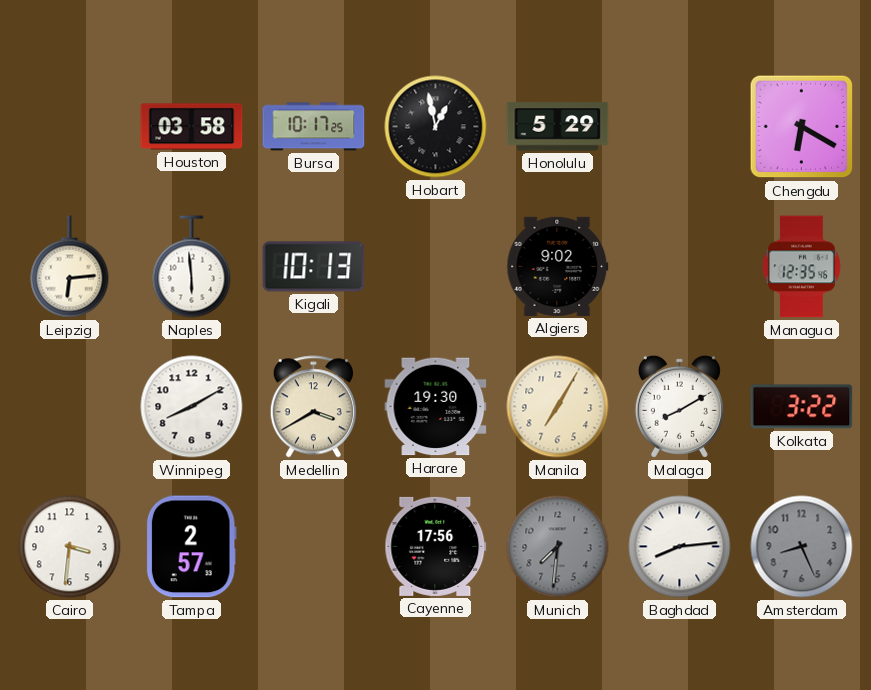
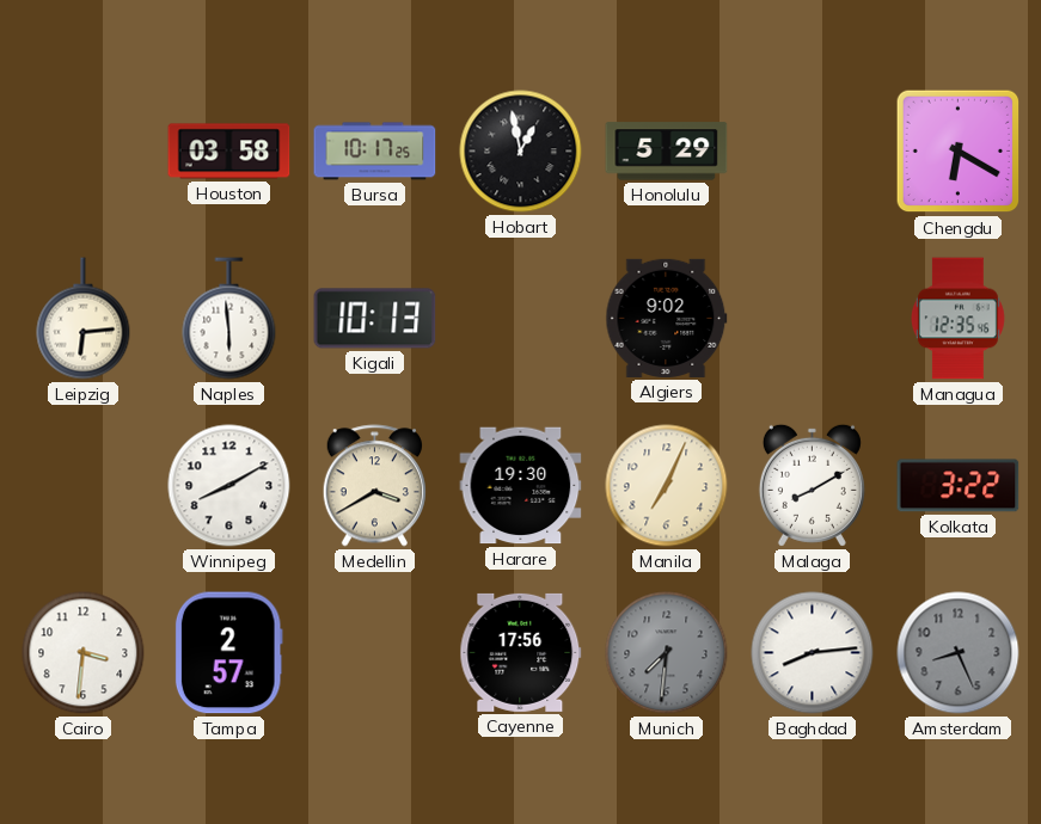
Manila: 7:05 -> 7:04 (667, 486)
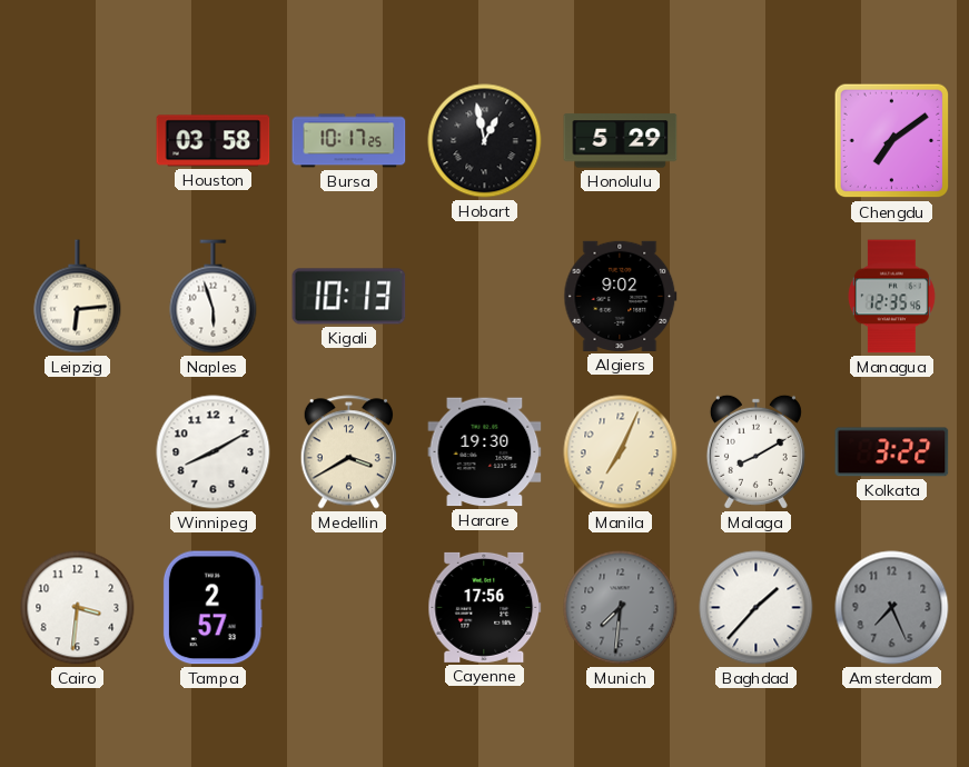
Chengdu: 6:20 -> 7:09 (892, 141)
Naples: 5:59 -> 5:57 (214, 297)
Baghdad: 8:14 -> 1:37 (757, 608)
Amsterdam: 8:26 -> 7:26 (892, 608)
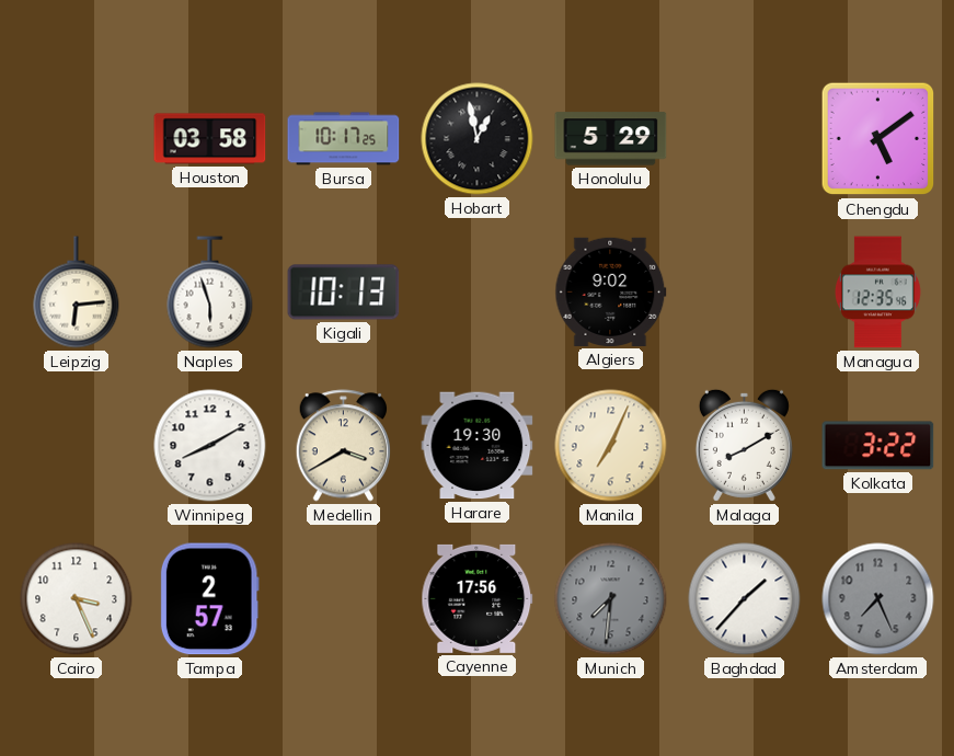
Chengdu: 7:09 -> 5:09 (878, 139)
Cairo: 3:31 -> 3:26 (77, 599)
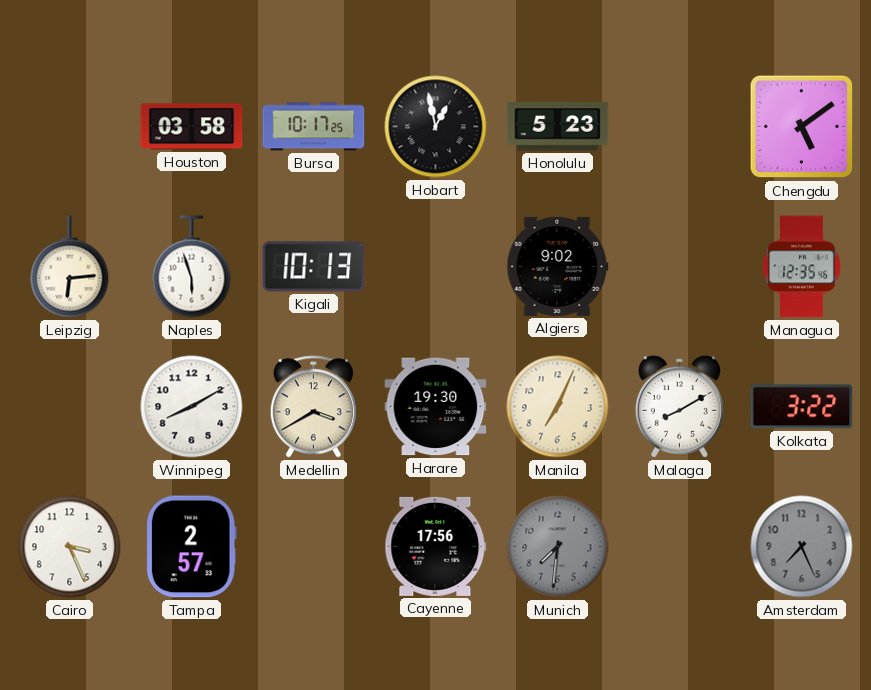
Honolulu: 5:29 -> 5:23 (558, 127)
Baghdad: 1:37 -> none (745, 599)
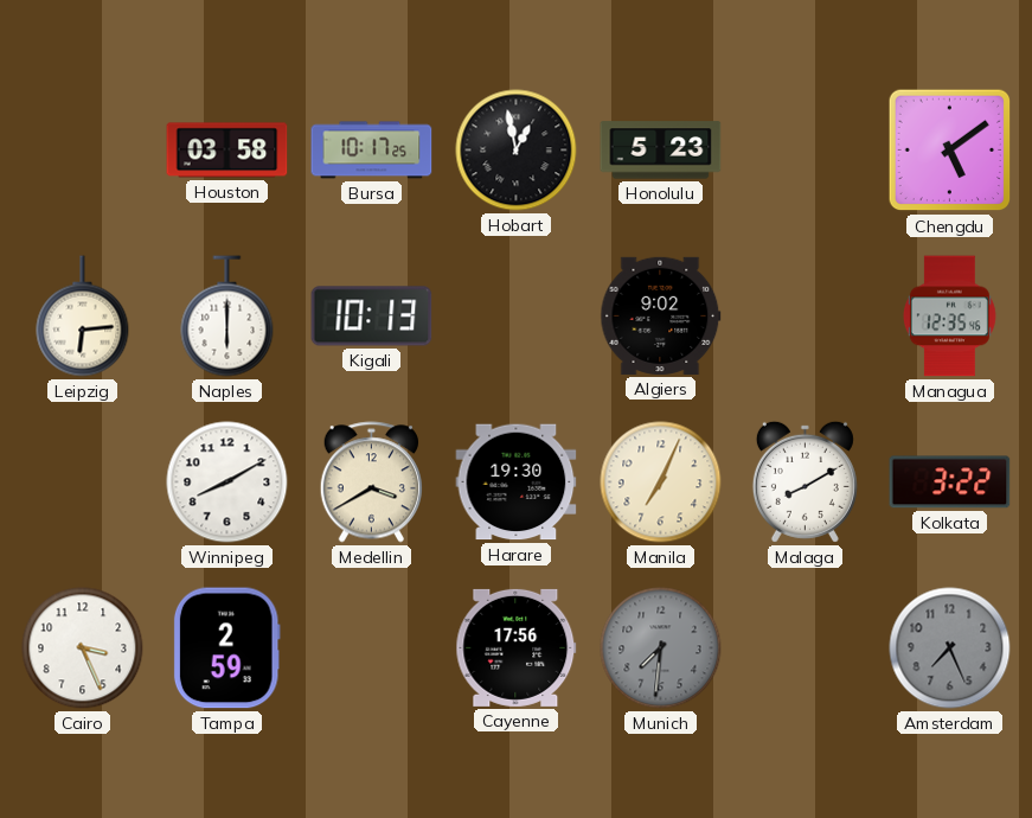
Naples: 5:57 -> 6:00 (227, 317)
Tampa: 2:57 -> 2:59 (226, 648)
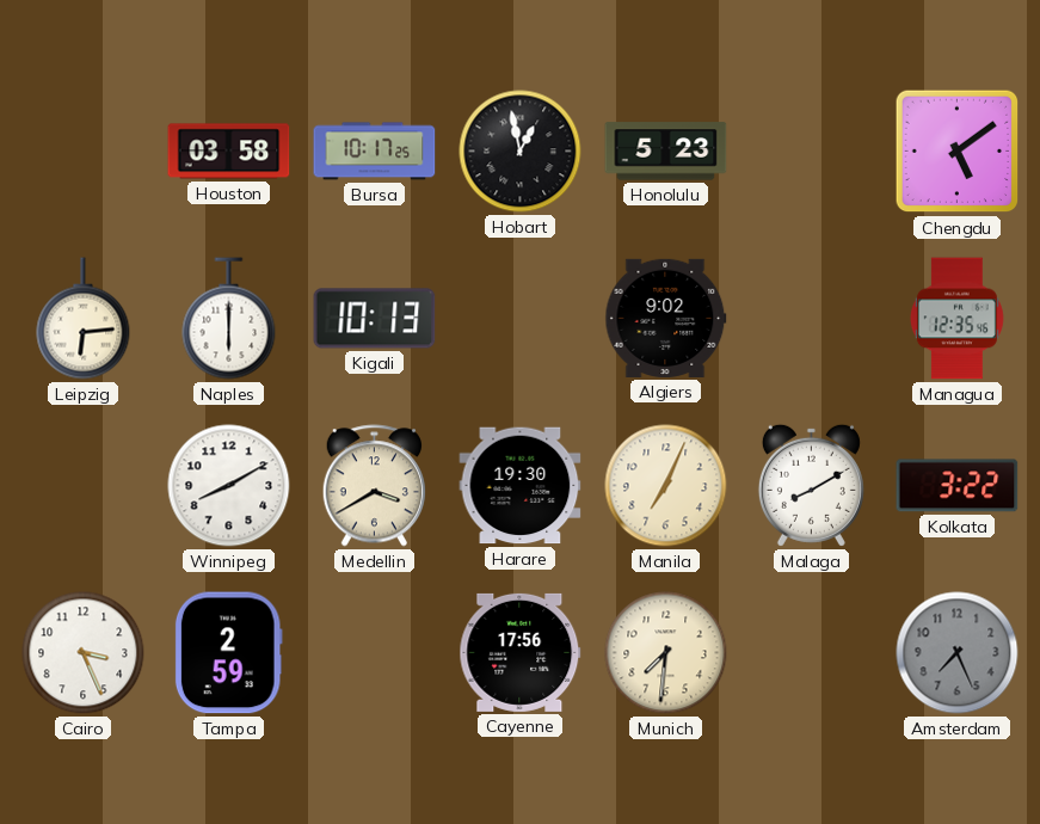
Munich dial: grey -> cream (666, 653)
